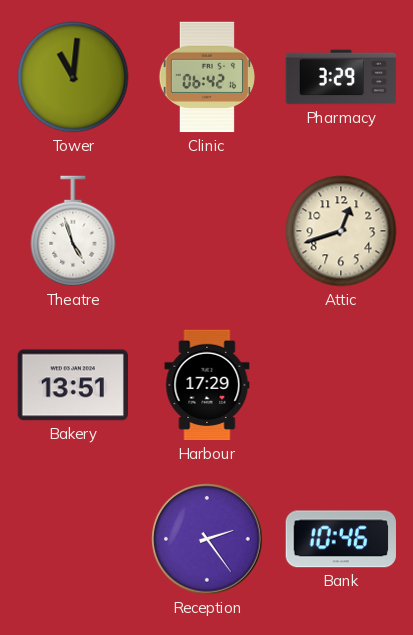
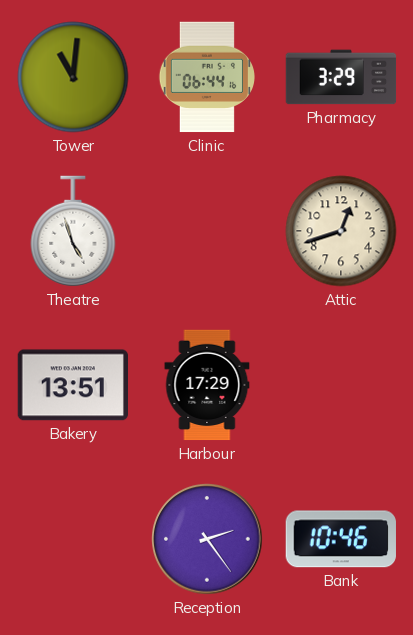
Clinic: 06:42 -> 06:44 (206, 77)
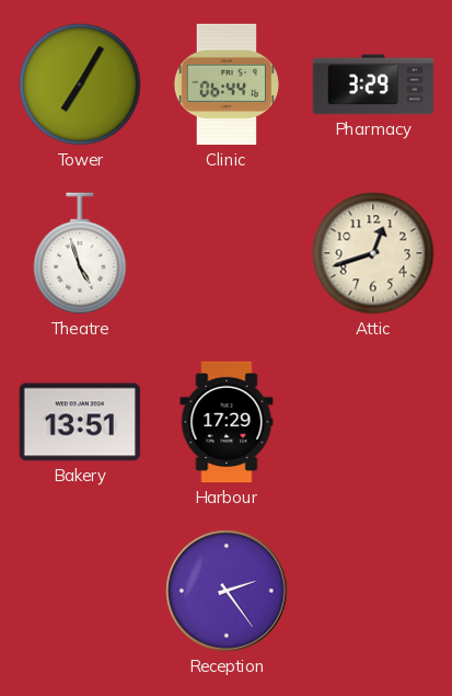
Tower: 11:01 -> 7:05 (80, 84)
Bank: 10:46 -> none (341, 539)
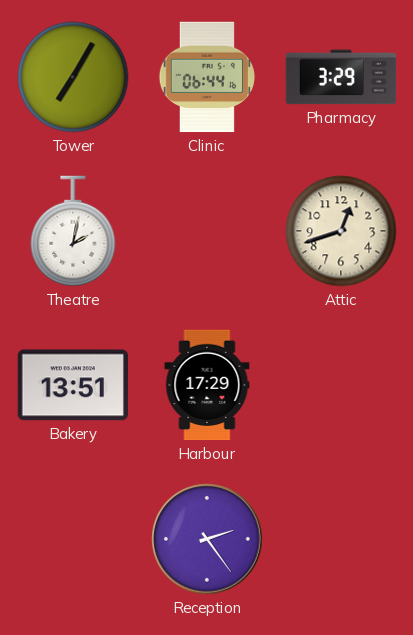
Theatre: 4:57 -> 2:02 (73, 231)
